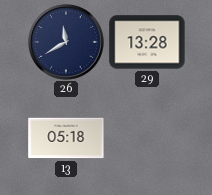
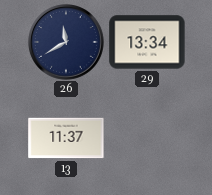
29: 13:28 -> 13:34 (147, 42)
13: 05:18 -> 11:37 (66, 138)
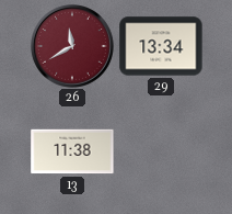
26 dial: navy -> burgundy (73, 47)
13: 11:37 -> 11:38 (72, 151)
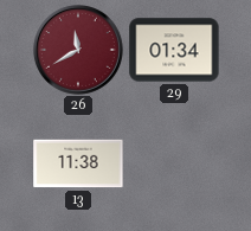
29: 13:34 -> 01:34 (174, 50)
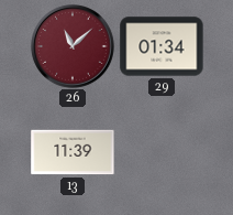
26: 11:40 -> 11:08 (74, 47)
13: 11:38 -> 11:39 (73, 152)
